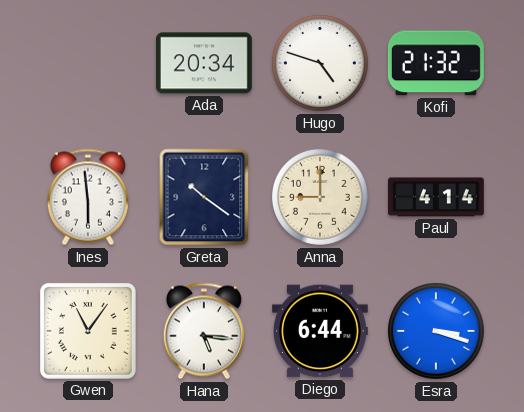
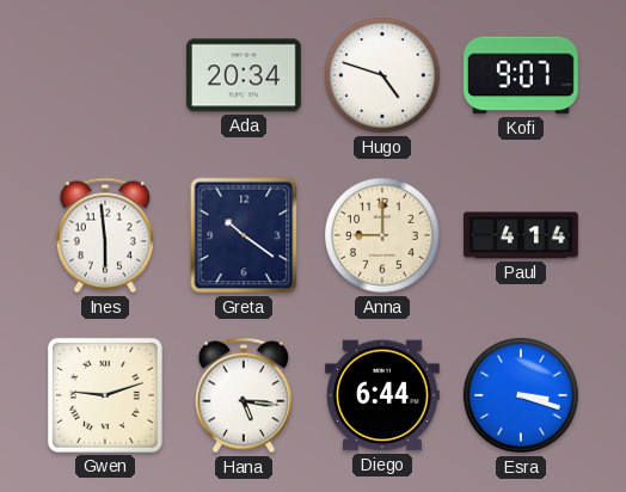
Kofi: 21:32 -> 9:07 (521, 75)
Gwen: 11:06 -> 9:12 (105, 395)
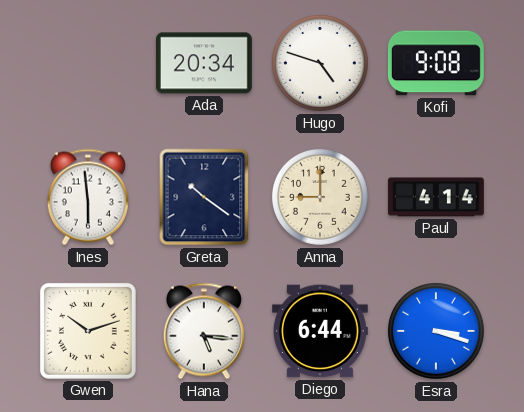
Kofi: 9:07 -> 9:08 (436, 63)
Gwen: 9:12 -> 10:12 (88, 331)
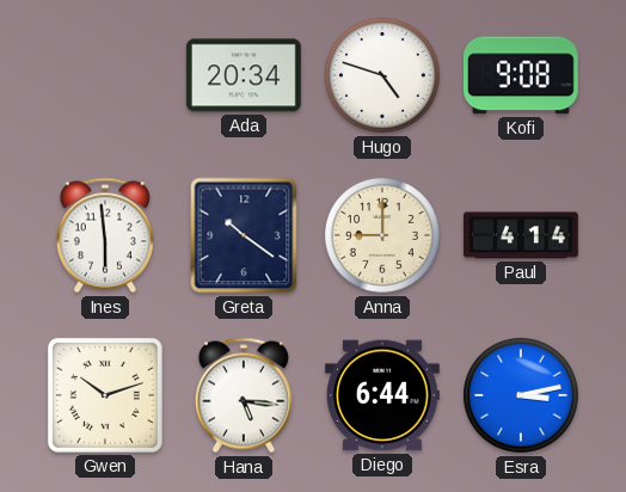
Esra: 3:18 -> 3:13 (521, 395)
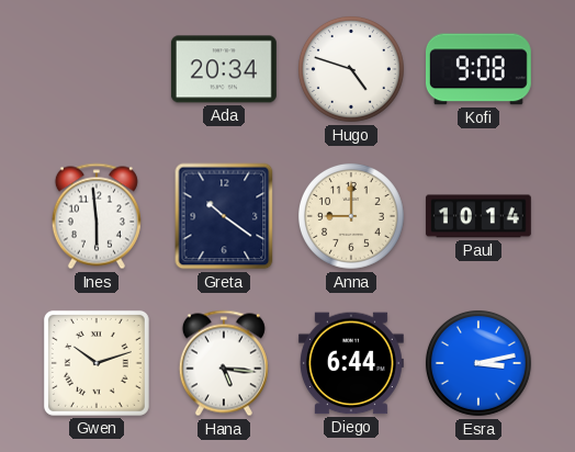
Paul: 4:14 -> 10:14 (478, 216)
